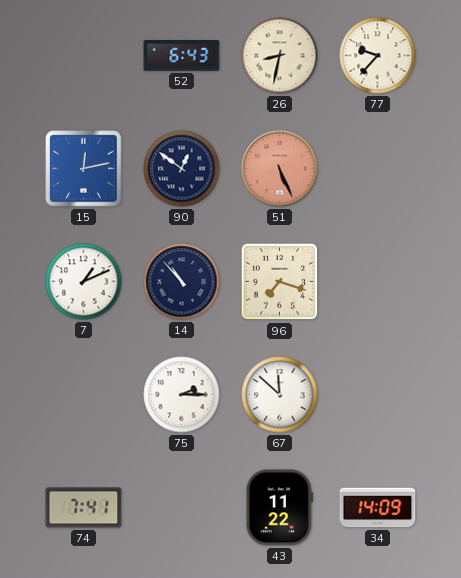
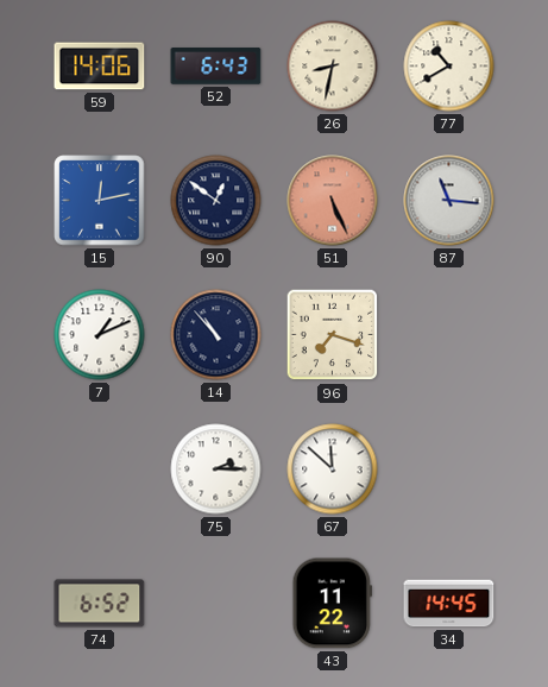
59: none -> 14:06 (100, 67)
77: 9:37 -> 10:40 (449, 67)
87: none -> 11:16 (449, 201)
74: 7:41 -> 6:52 (100, 604)
34: 14:09 -> 14:45 (449, 604)
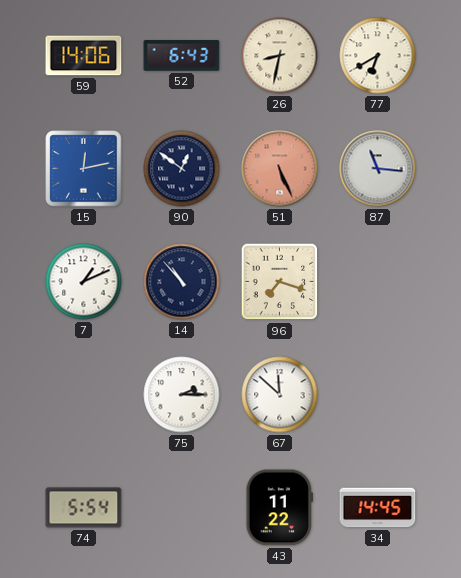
77: 10:40 -> 6:40 (378, 56)
74: 6:52 -> 5:54 (84, 508)
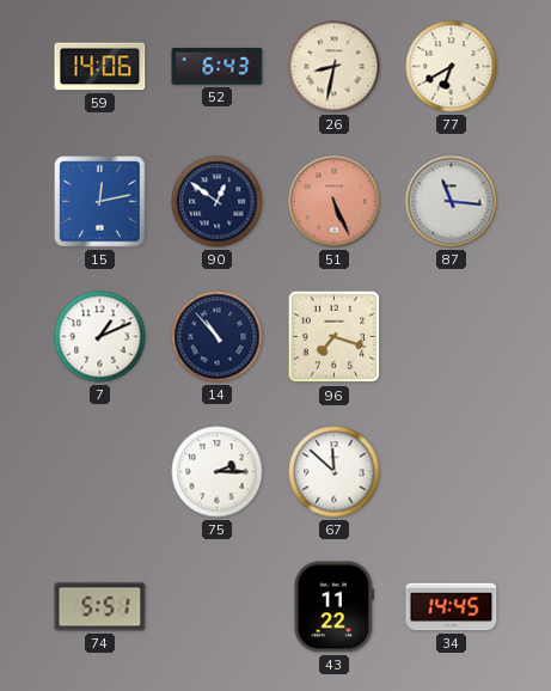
74: 5:54 -> 5:51 (100, 607)
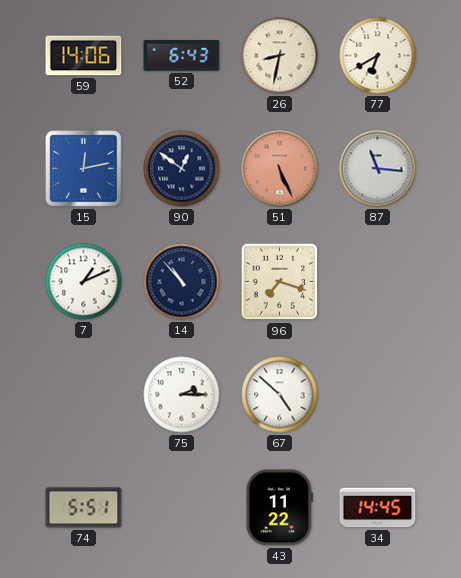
67: 11:52 -> 4:52 (280, 395)
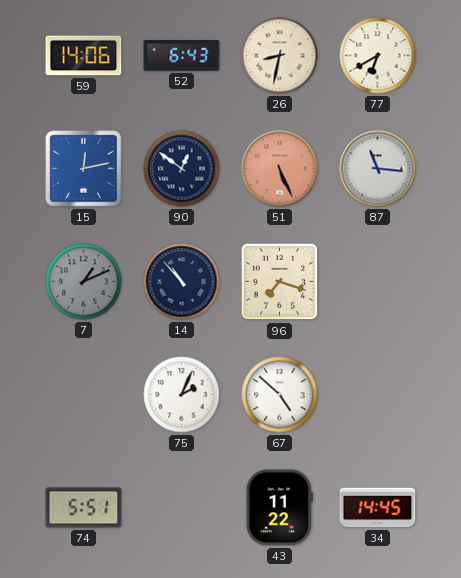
7 dial: white -> grey (84, 282)
75: 2:15 -> 2:04 (182, 395)
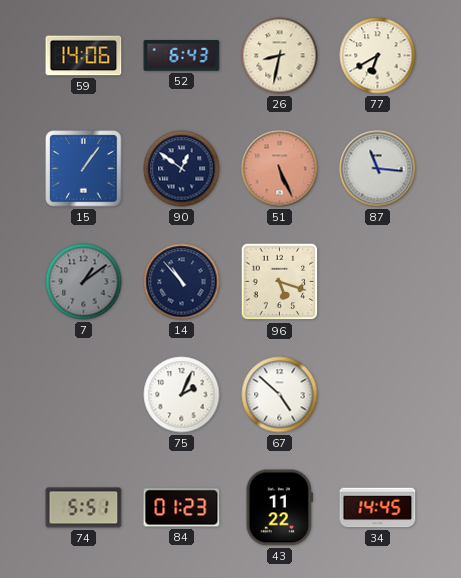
15: 12:13 -> 1:06 (84, 169)
7: 1:11 -> 1:09 (84, 282)
96: 7:18 -> 5:18 (280, 282)
84: none -> 01:23 (182, 508)
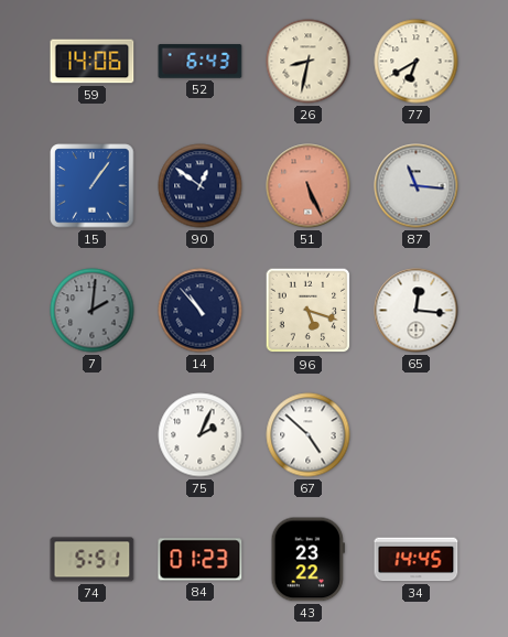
7: 1:09 -> 2:01 (93, 311)
65: none -> 12:16 (417, 311)
43: 11:22 -> 23:22 (307, 560)
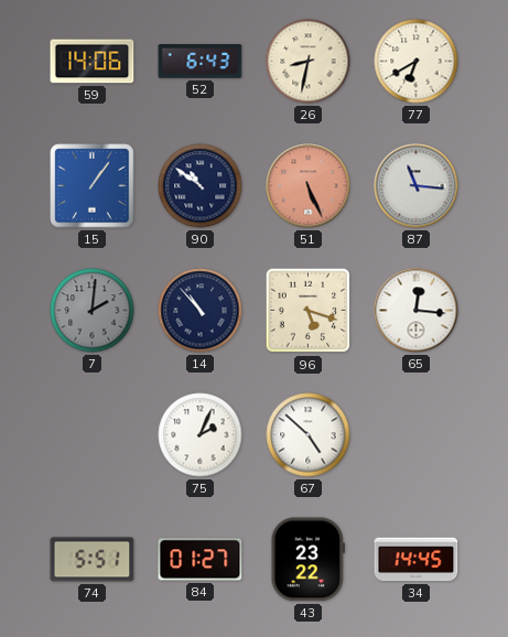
90: 12:51 -> 10:51 (201, 186)
84: 01:23 -> 01:27 (201, 560)
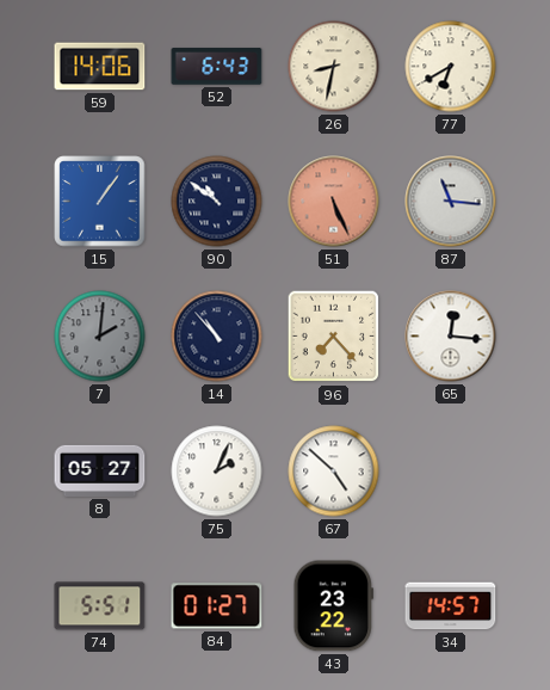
96: 5:18 -> 7:23 (334, 337)
8: none -> 05:27 (100, 470)
34: 14:45 -> 14:57 (451, 606)
